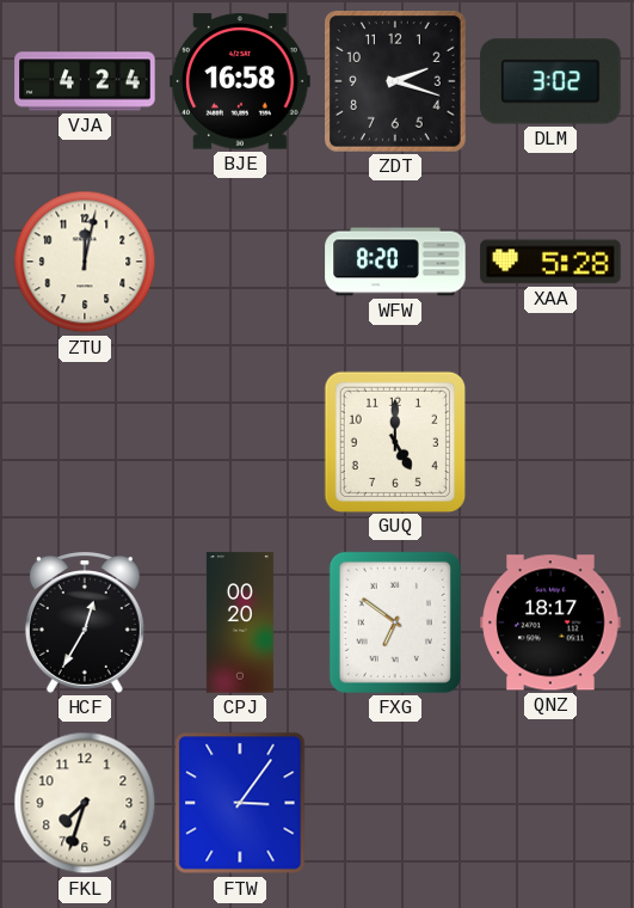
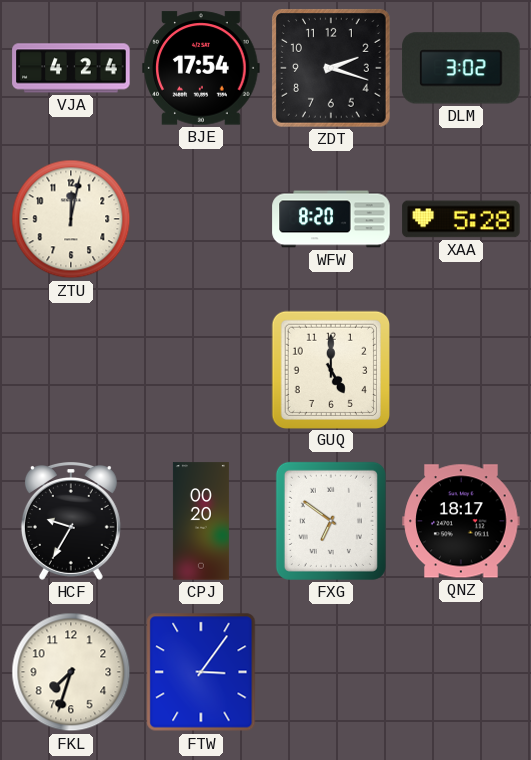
BJE: 16:58 -> 17:54 (201, 68)
HCF: 12:35 -> 9:35 (71, 522)
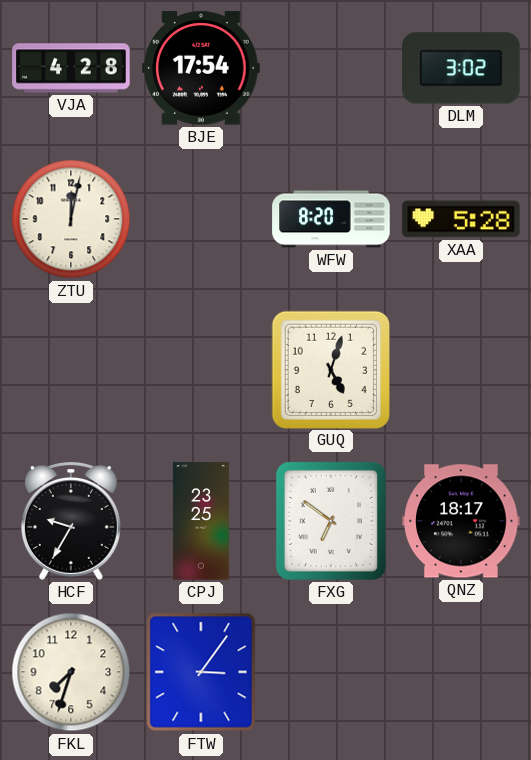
VJA: 4:24 -> 4:28 (71, 68)
ZDT: 2:18 -> none (332, 69)
GUQ: 5:00 -> 5:03 (330, 369)
CPJ: 00:20 -> 23:25 (201, 521)
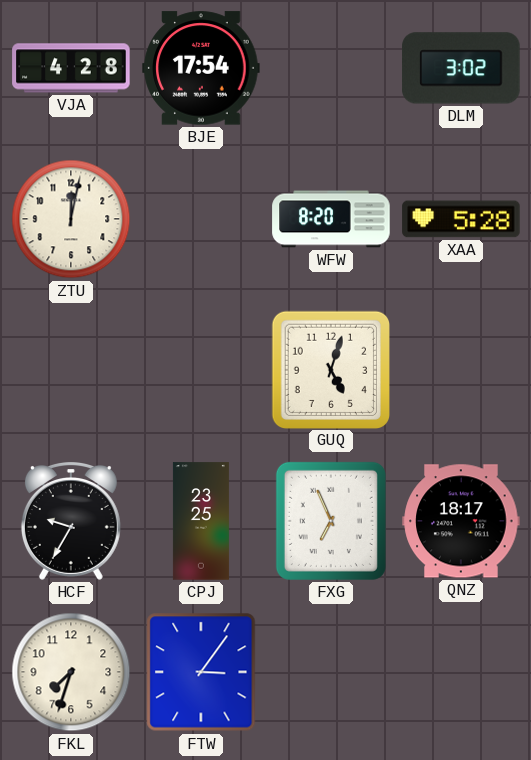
FXG: 6:51 -> 6:56 (331, 521)
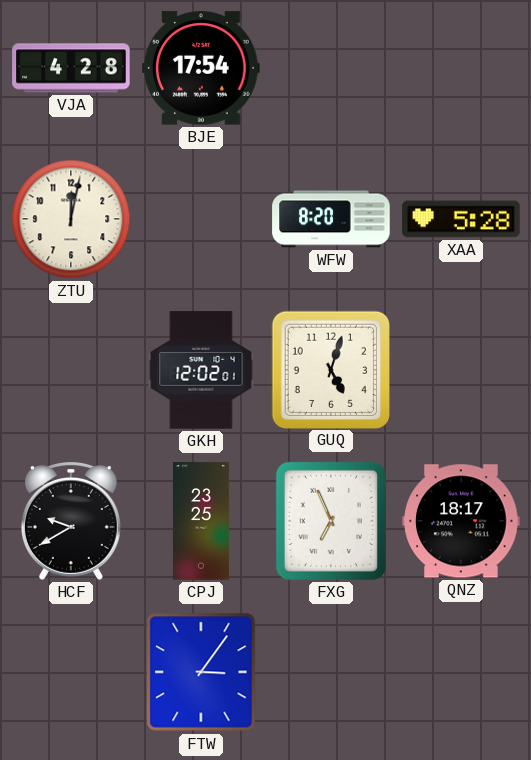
DLM: 3:02 -> none (461, 68)
GKH: none -> 12:02 (201, 370)
HCF: 9:35 -> 9:40 (71, 522)
FKL: 7:33 -> none (71, 672)
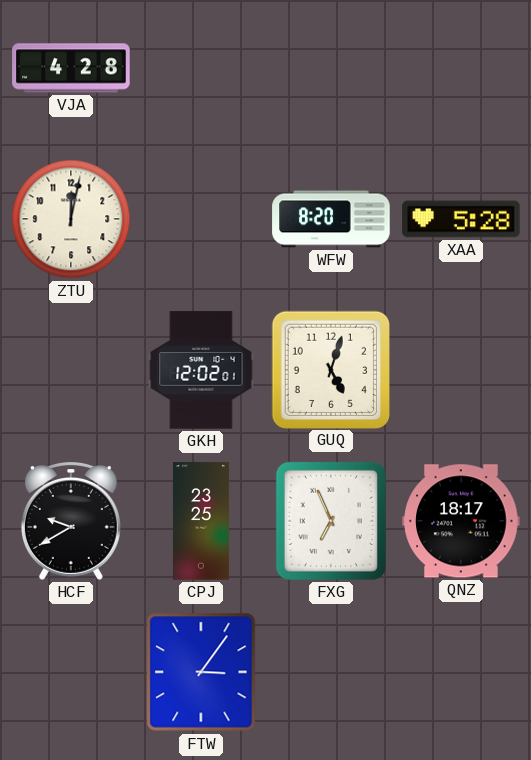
BJE: 17:54 -> none (201, 68)
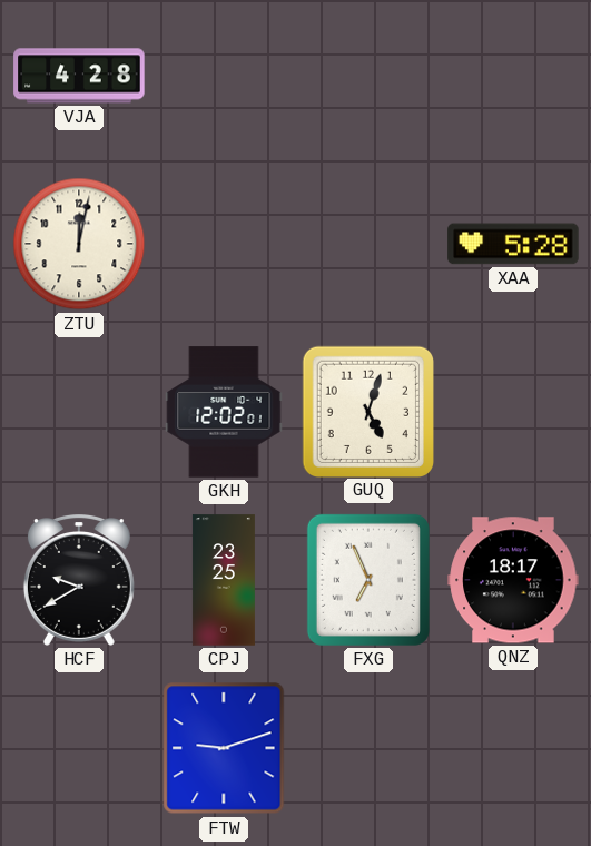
WFW: 8:20 -> none (331, 219)
FTW: 3:06 -> 9:12 (224, 748)
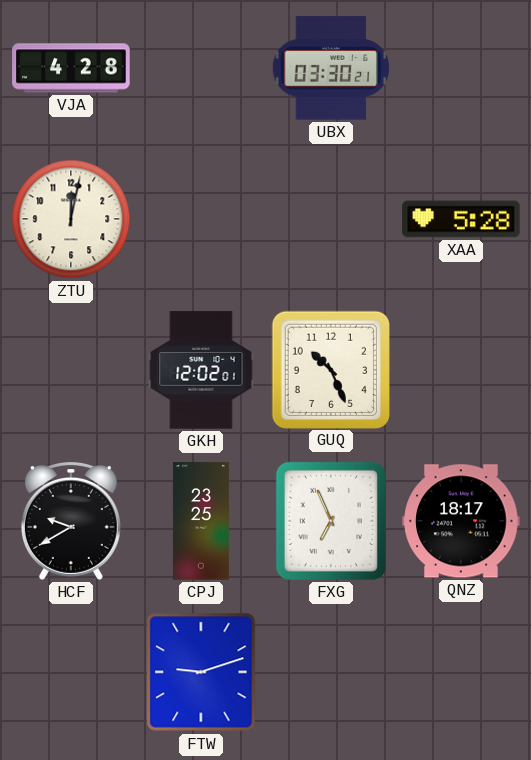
UBX: none -> 03:30 (331, 68)
GUQ: 5:03 -> 10:26 (330, 369)
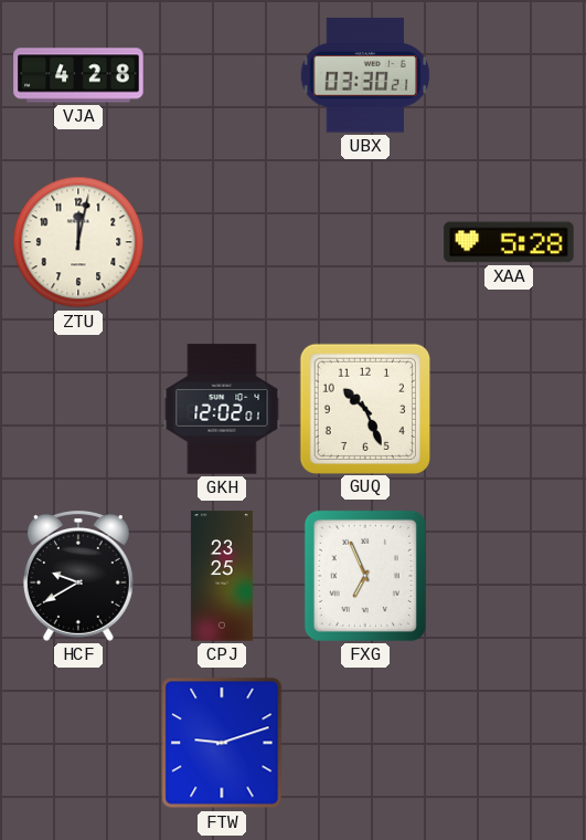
QNZ: 18:17 -> none (461, 521)
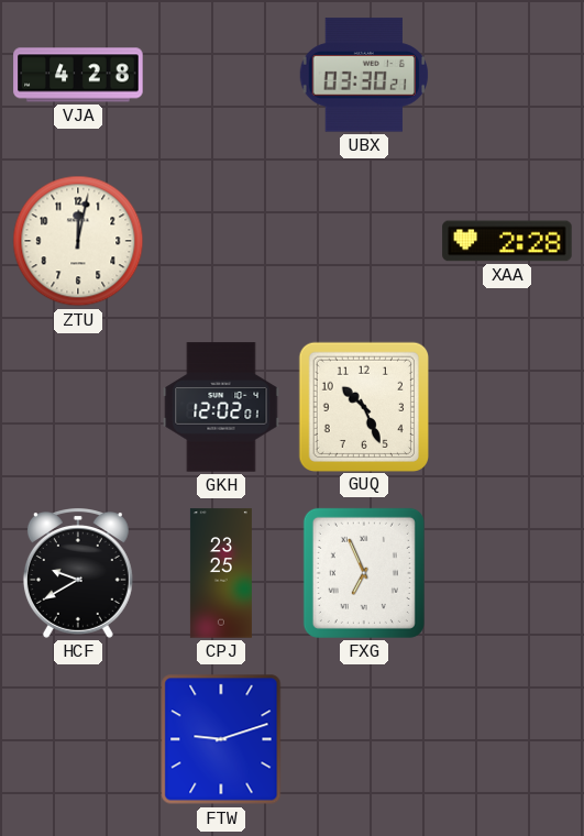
XAA: 5:28 -> 2:28 (507, 241)
